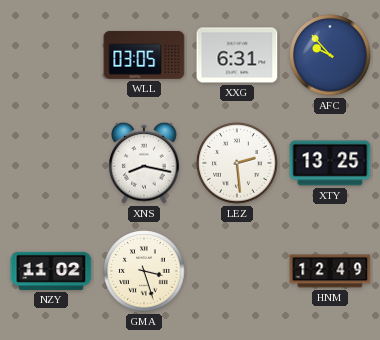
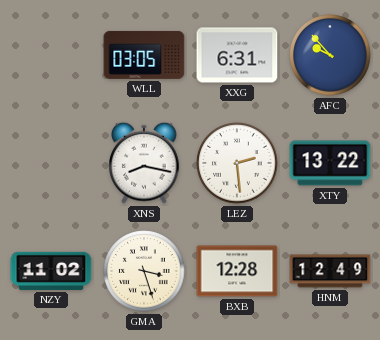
XTY: 13:25 -> 13:22 (330, 163)
BXB: none -> 12:28 (237, 271)
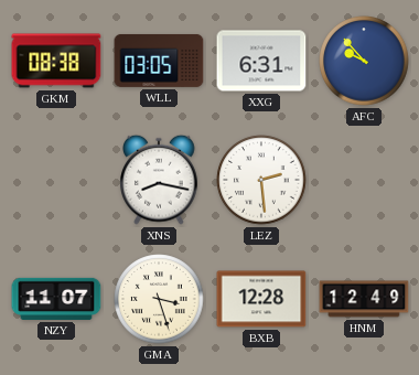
GKM: none -> 08:38 (56, 61)
XTY: 13:22 -> none (330, 163)
NZY: 11:02 -> 11:07 (56, 299)
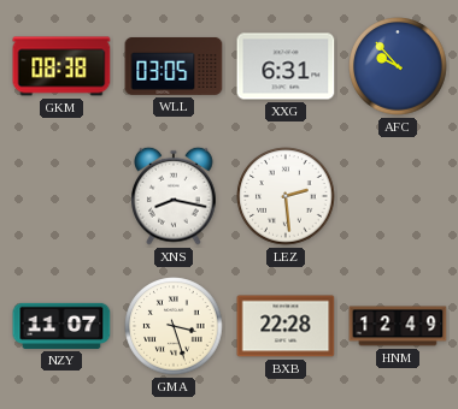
BXB: 12:28 -> 22:28 (286, 326)
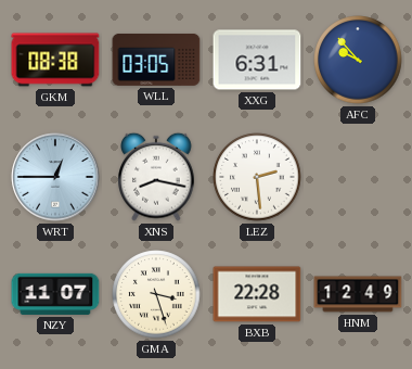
WRT: none -> 12:45 (55, 177)
